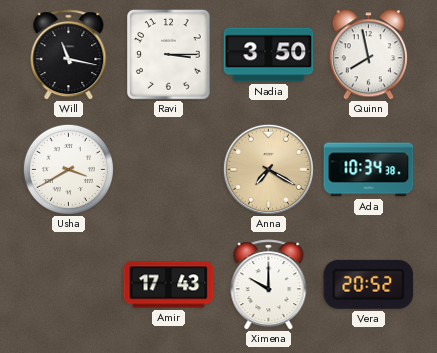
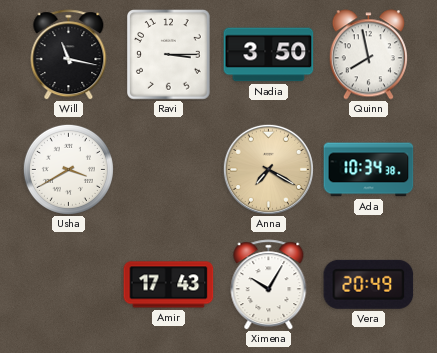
Ximena: 10:00 -> 10:05 (269, 285)
Vera: 20:52 -> 20:49 (369, 284)
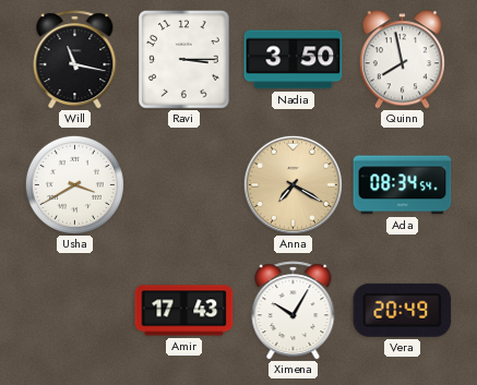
Ada: 10:34 -> 08:34 (403, 185)
